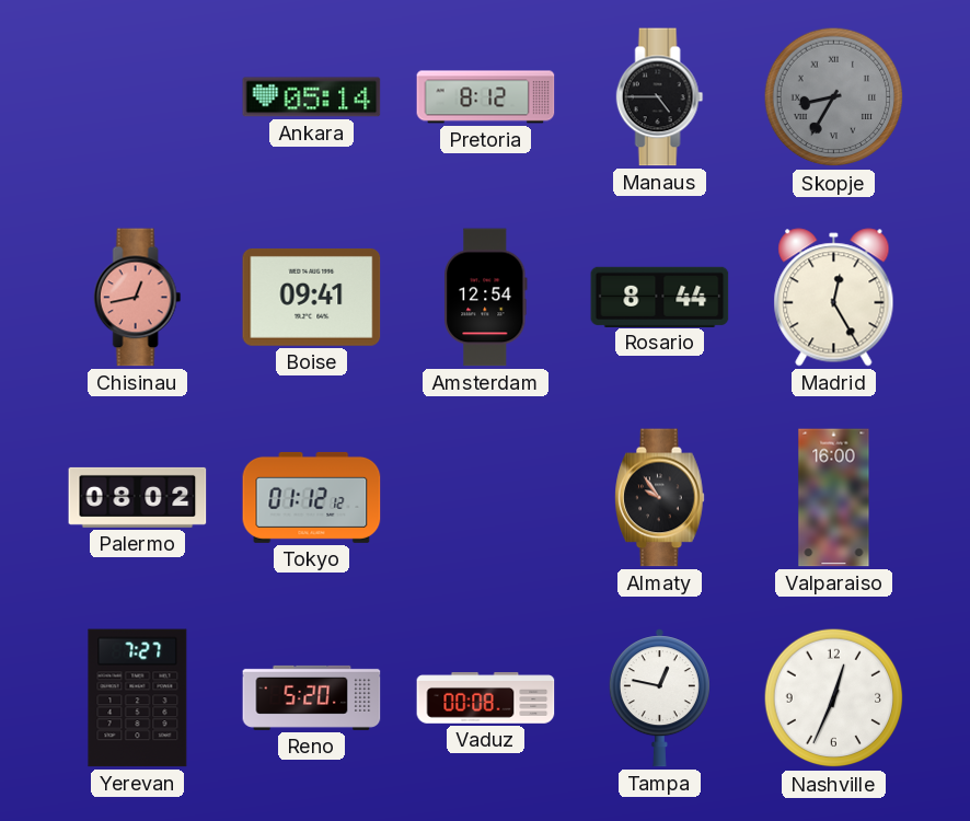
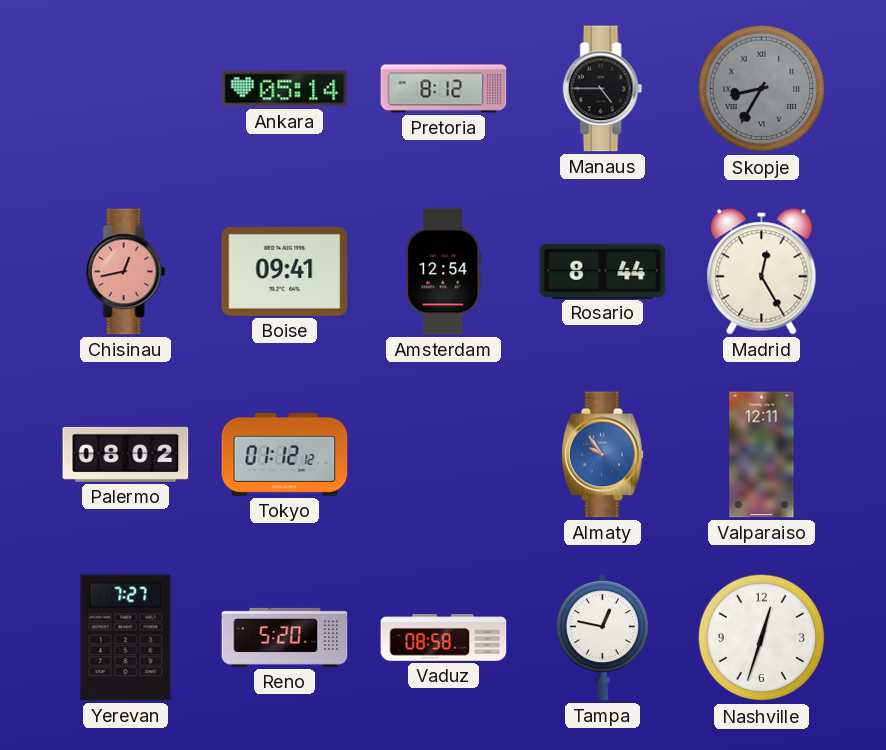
Almaty dial: black -> blue (603, 455)
Valparaiso: 16:00 -> 12:11 (762, 455)
Vaduz: 00:08 -> 08:58 (444, 638)
Nashville: 12:34 -> 12:33 (762, 638)
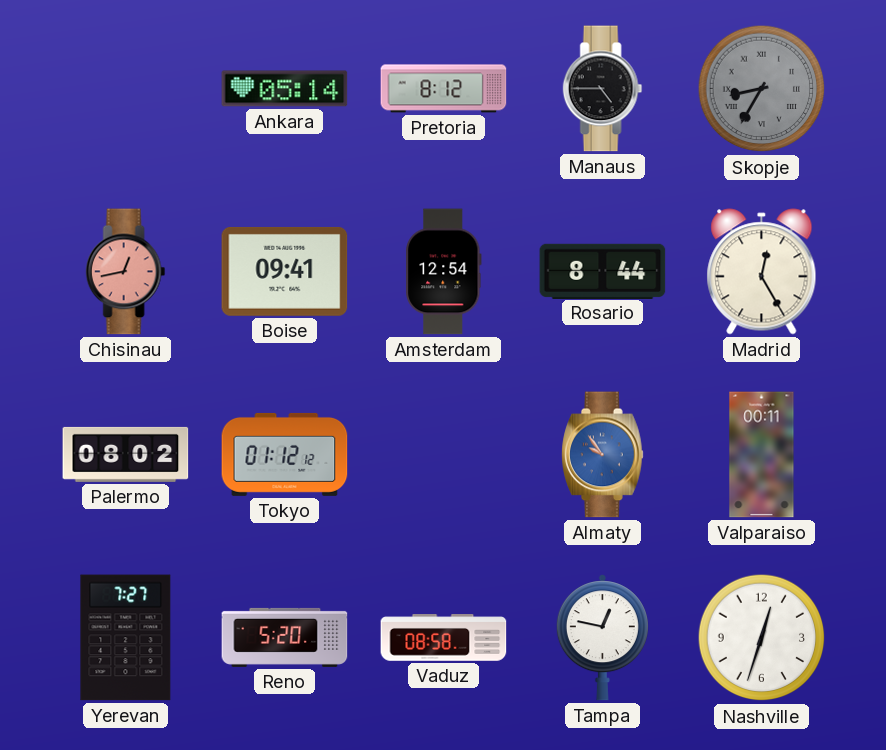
Valparaiso: 12:11 -> 00:11 (762, 455)
